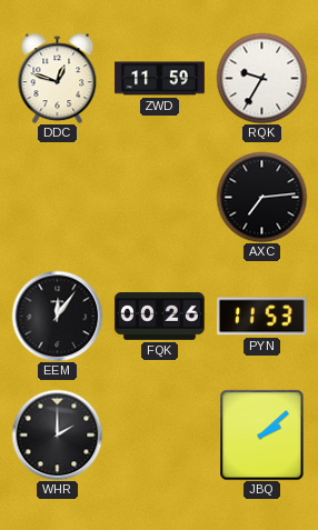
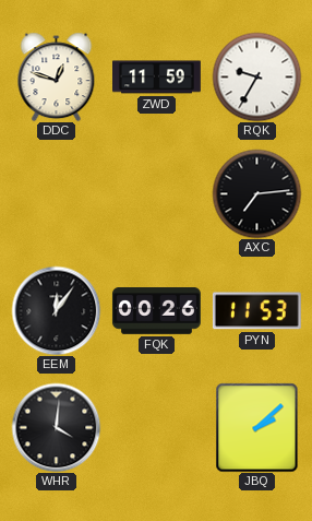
WHR: 2:00 -> 4:01 (56, 427)
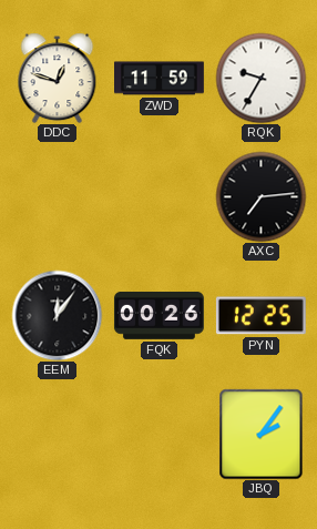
PYN: 11:53 -> 12:25 (260, 316)
WHR: 4:01 -> none (56, 427)
JBQ: 2:08 -> 2:06 (262, 434)
